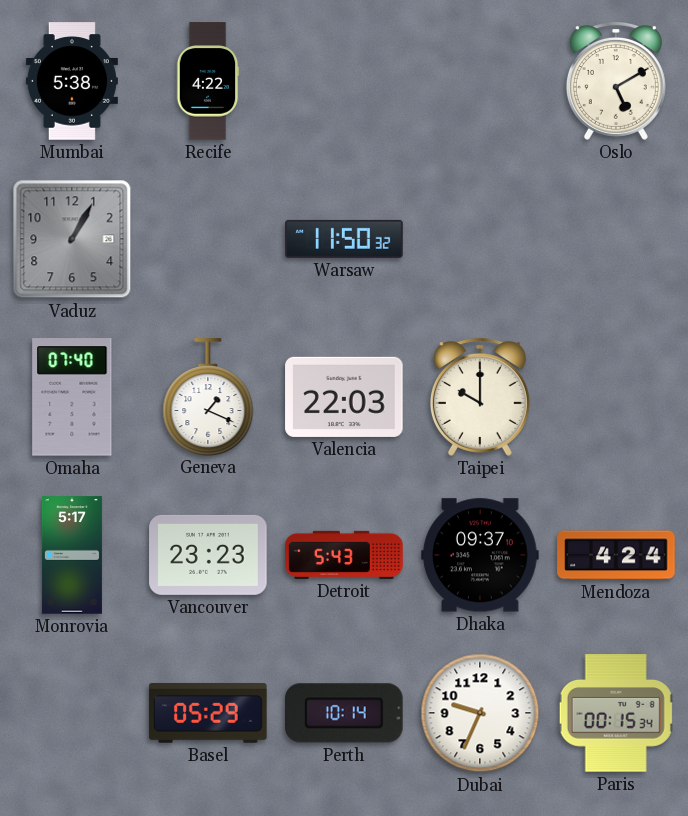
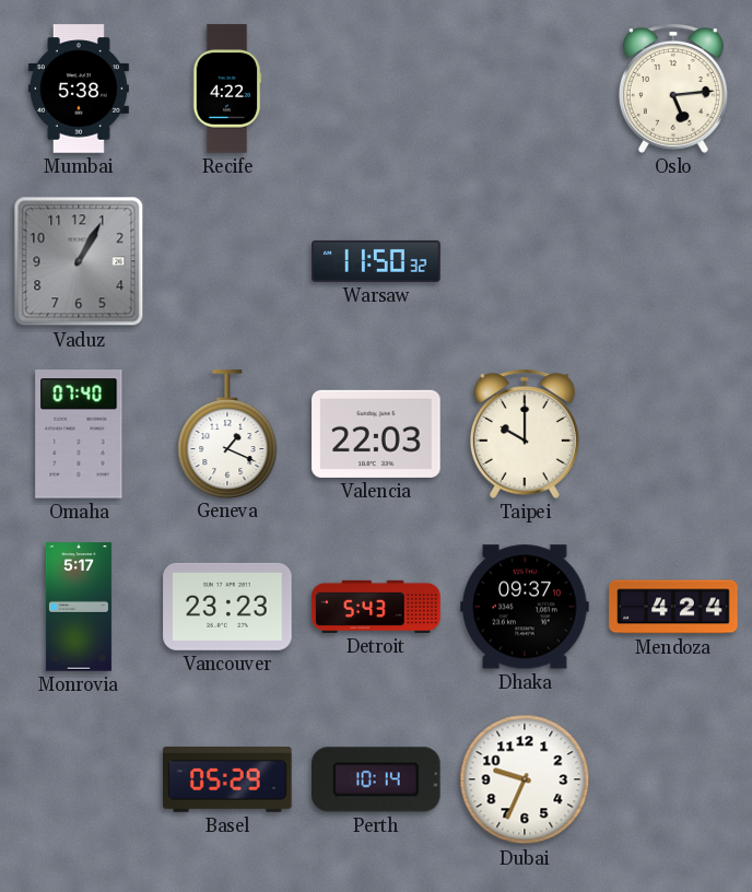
Oslo: 5:10 -> 5:14 (673, 90)
Paris: 00:15 -> none (616, 713)
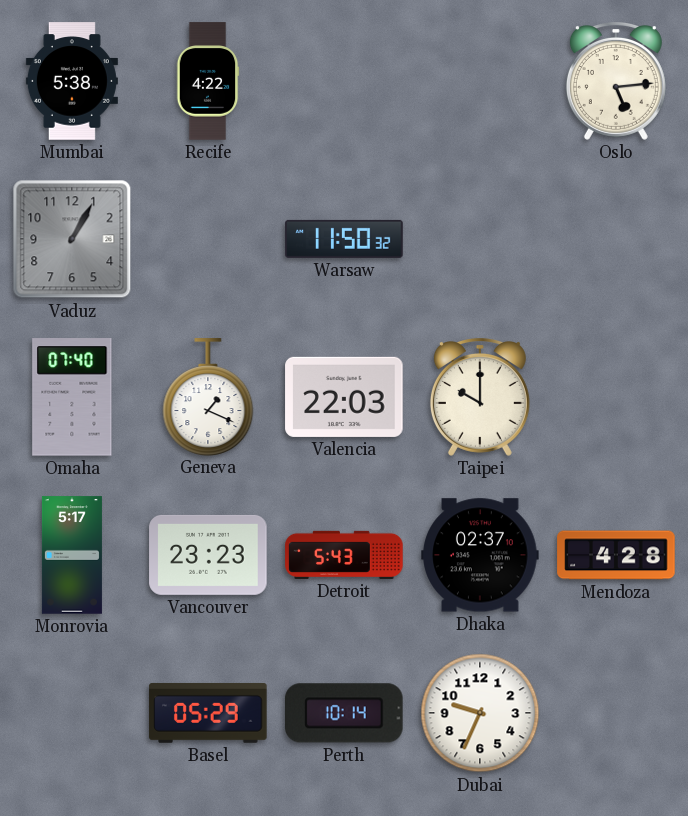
Dhaka: 09:37 -> 02:37 (480, 555)
Mendoza: 4:24 -> 4:28 (616, 555)
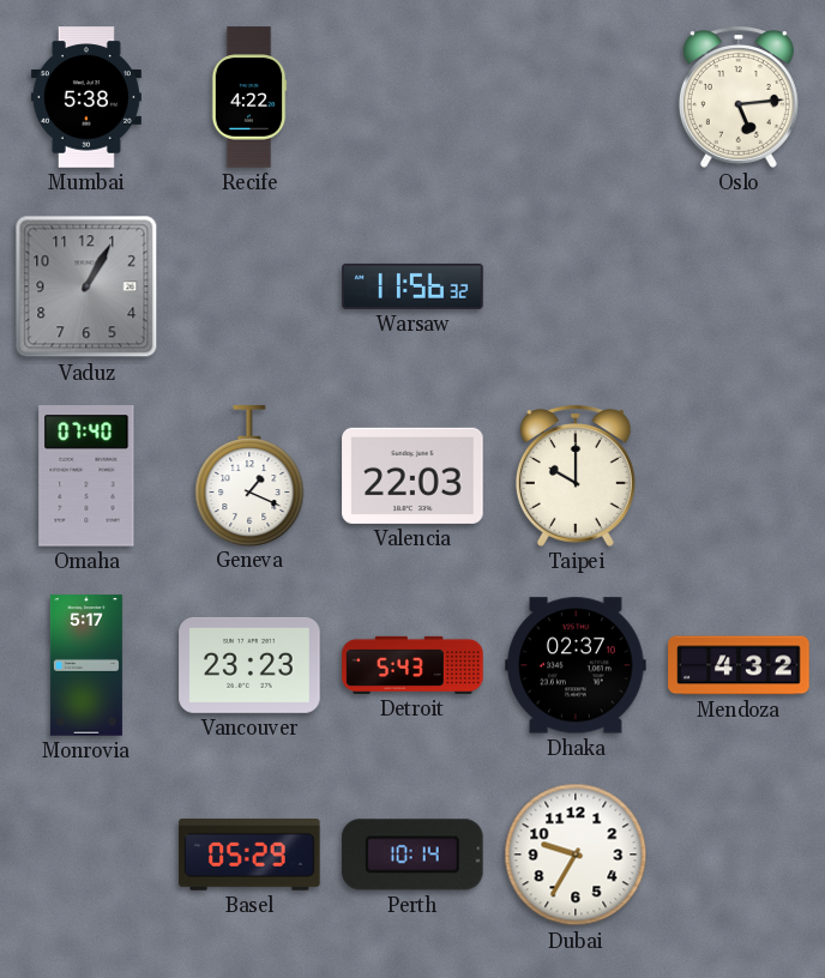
Warsaw: 11:50 -> 11:56 (412, 286)
Mendoza: 4:28 -> 4:32 (739, 665)
Dubai: 9:34 -> 9:35 (576, 855)
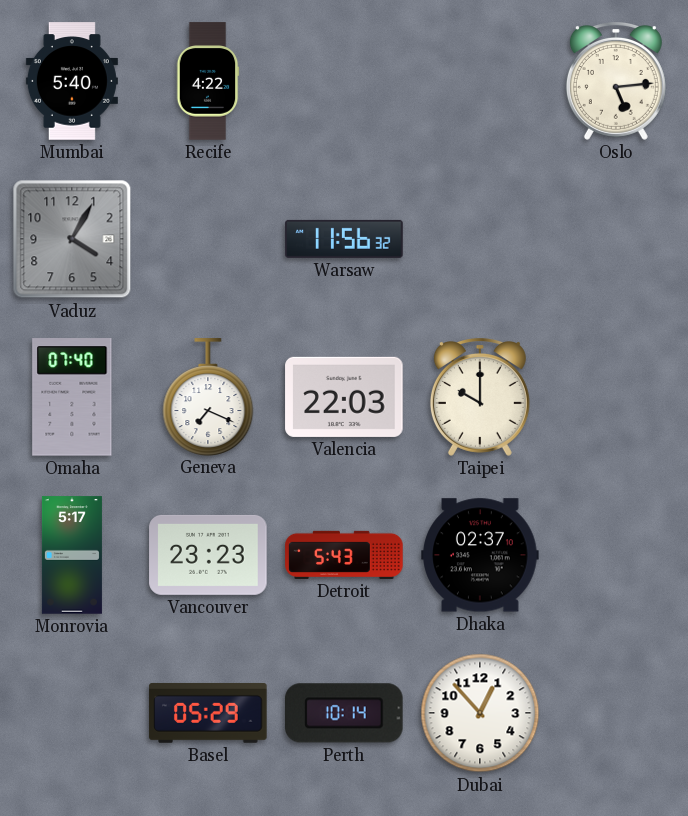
Mumbai: 5:38 -> 5:40 (72, 81)
Vaduz: 1:05 -> 4:05 (72, 239)
Geneva: 1:19 -> 7:19 (208, 397)
Mendoza: 4:32 -> none (739, 665)
Dubai: 9:35 -> 12:53 (480, 713)
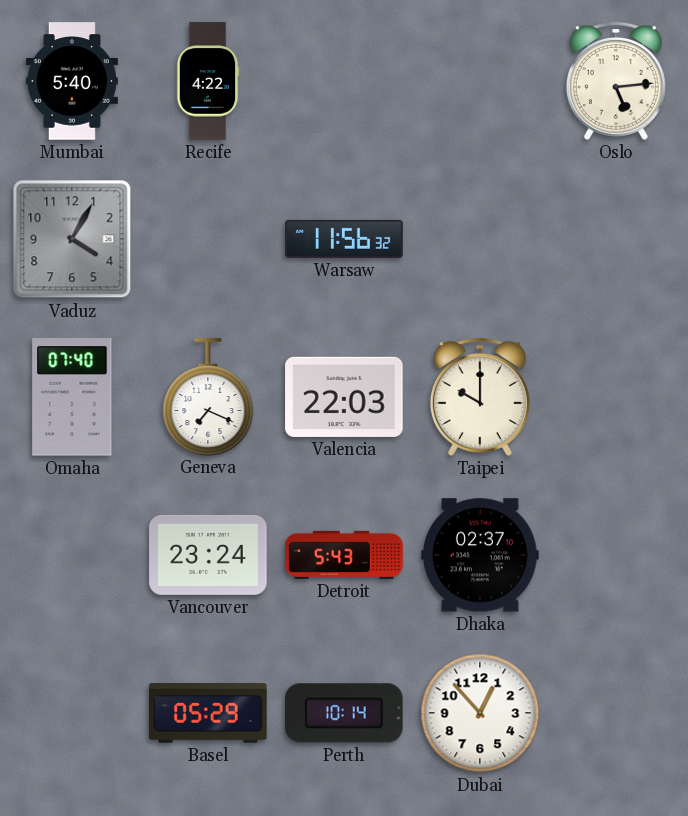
Monrovia: 5:17 -> none (72, 555)
Vancouver: 23:23 -> 23:24 (208, 555)
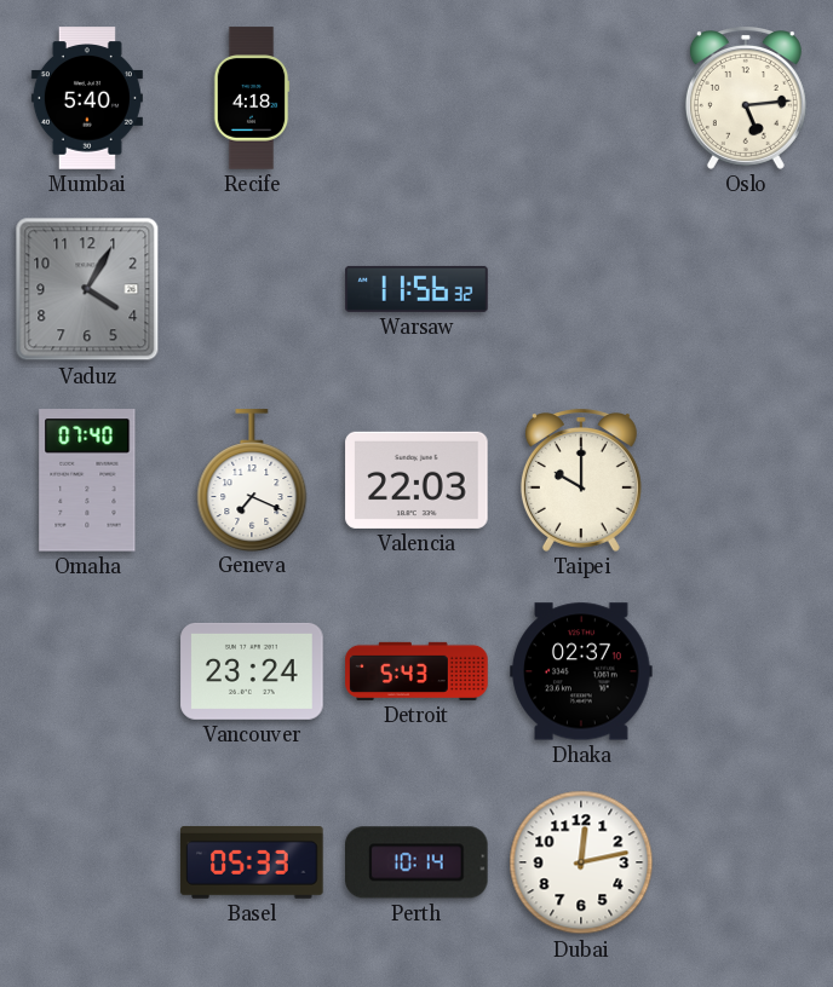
Recife: 4:22 -> 4:18 (252, 98)
Basel: 05:29 -> 05:33 (252, 862)
Dubai: 12:53 -> 12:13 (581, 862)
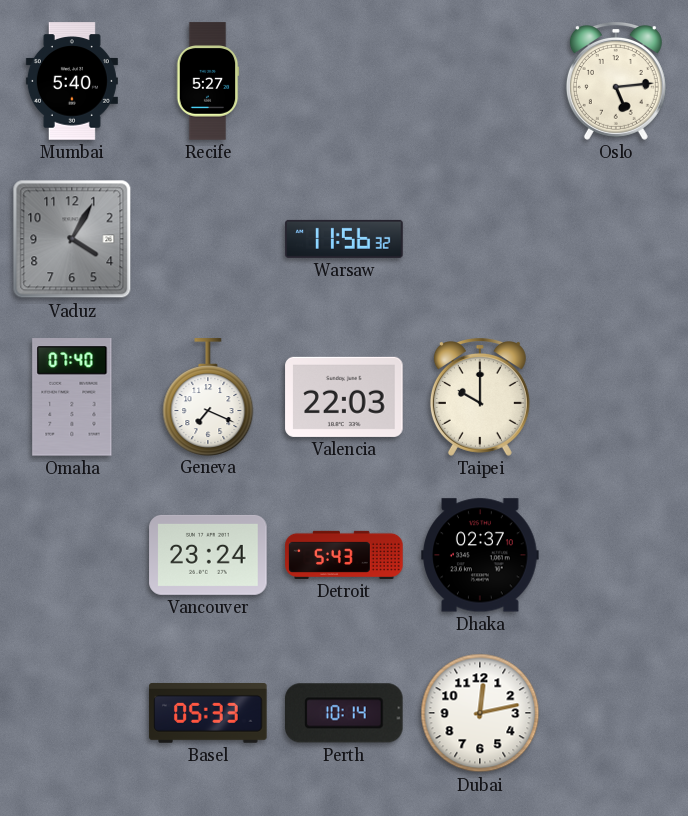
Recife: 4:18 -> 5:27 (208, 81)
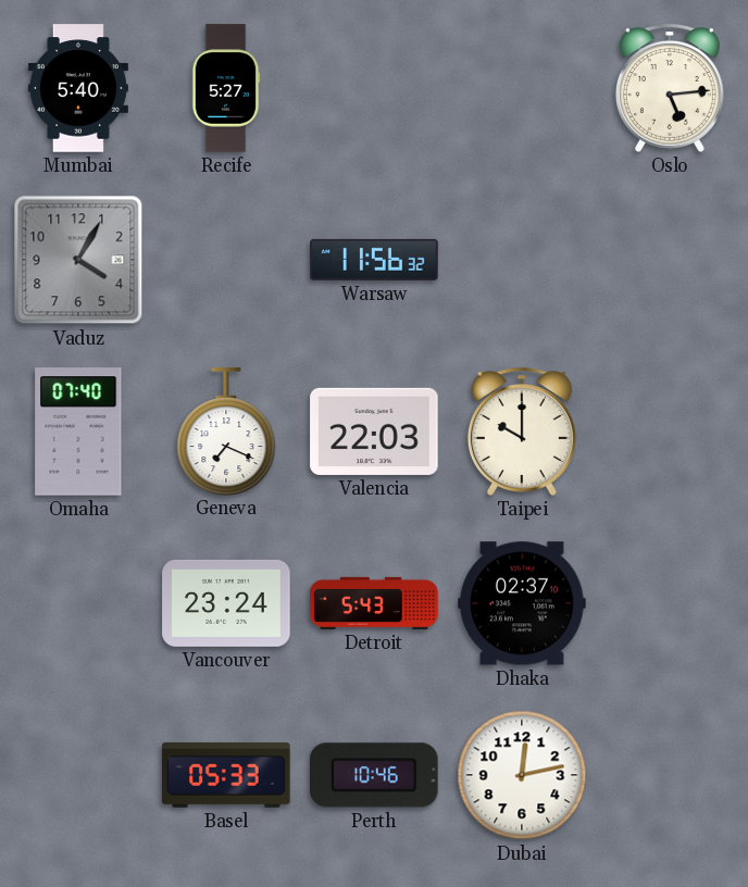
Perth: 10:14 -> 10:46 (375, 775)
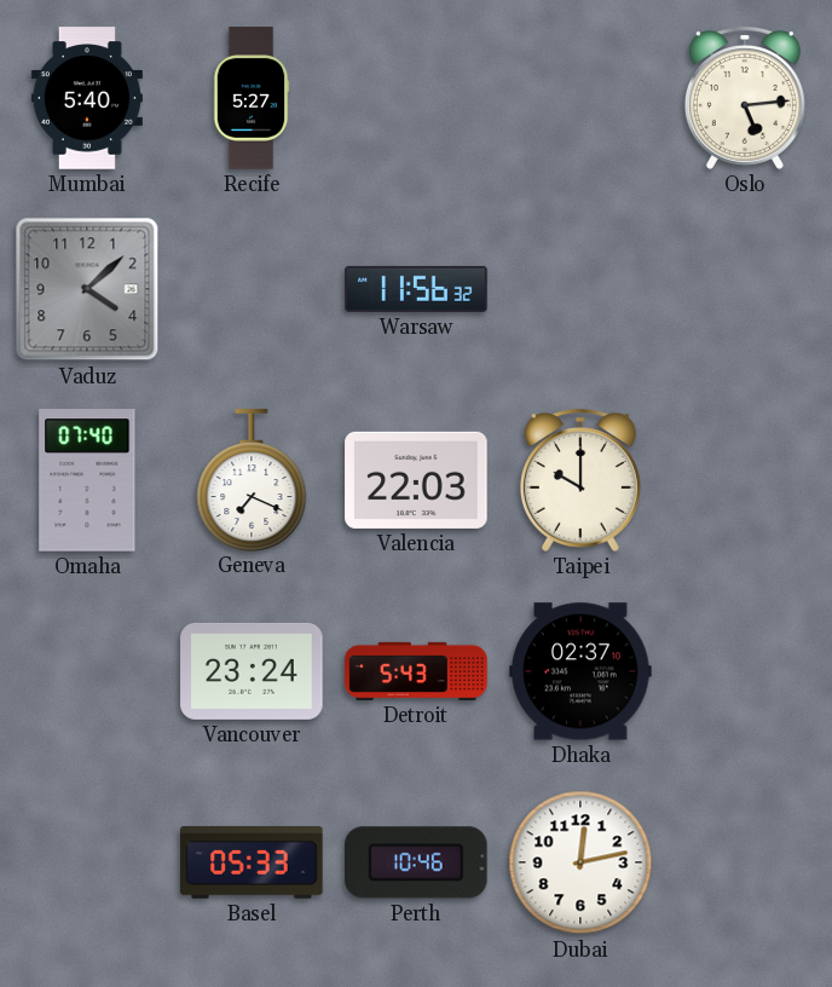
Vaduz: 4:05 -> 4:08 (87, 289)
